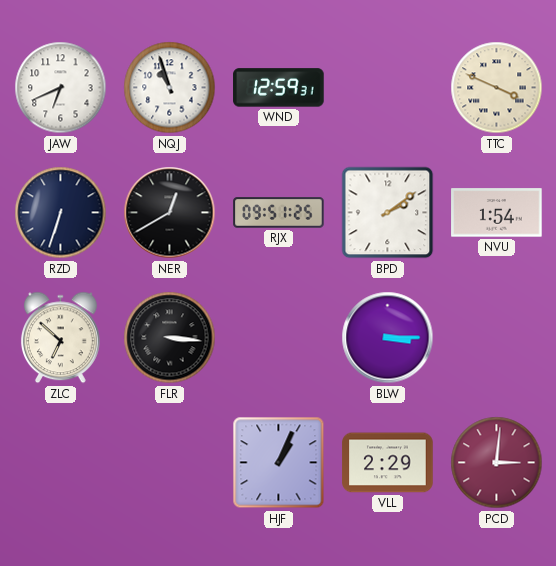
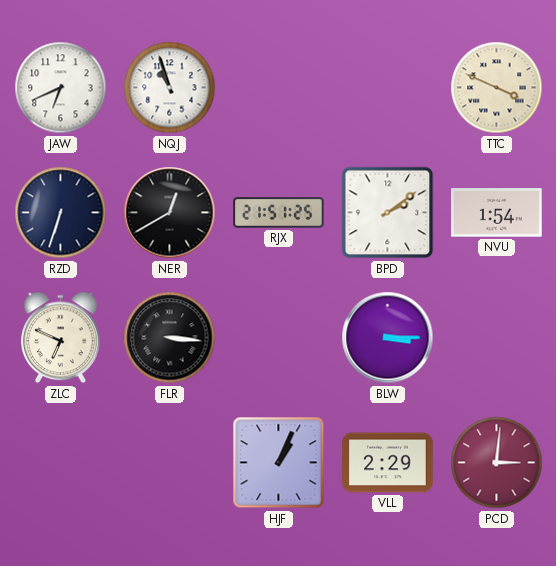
WND: 12:59 -> none (279, 88)
RJX: 09:51 -> 21:51 (279, 213)
ZLC: 6:52 -> 6:49 (60, 338)
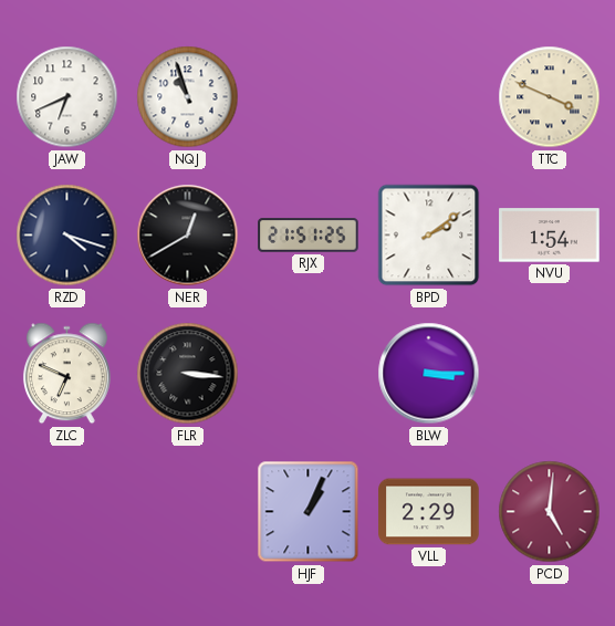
RZD: 6:33 -> 4:18 (67, 236)
PCD: 3:01 -> 5:01 (550, 512)
